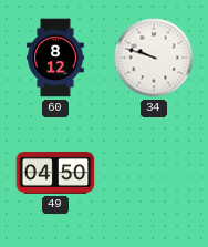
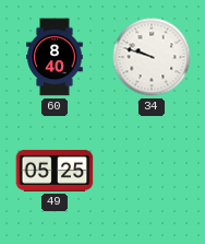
60: 8:12 -> 8:40 (55, 57)
49: 04:50 -> 05:25 (55, 171)
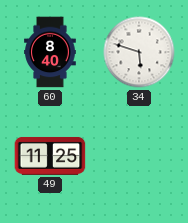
34: 9:48 -> 5:48 (139, 52)
49: 05:25 -> 11:25 (50, 156)
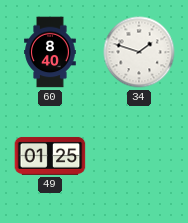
34: 5:48 -> 1:48 (139, 52)
49: 11:25 -> 01:25 (50, 156)
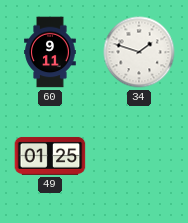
60: 8:40 -> 9:11 (50, 52)
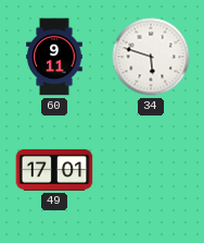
34: 1:48 -> 5:48 (151, 57)
49: 01:25 -> 17:01 (54, 170)
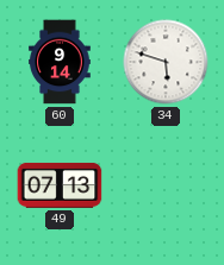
60: 9:11 -> 9:14 (60, 62)
49: 17:01 -> 07:13 (60, 185)
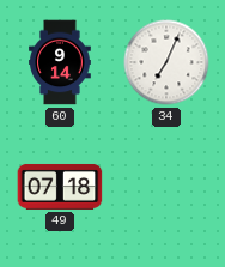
34: 5:48 -> 7:04 (166, 62)
49: 07:13 -> 07:18 (60, 187)
